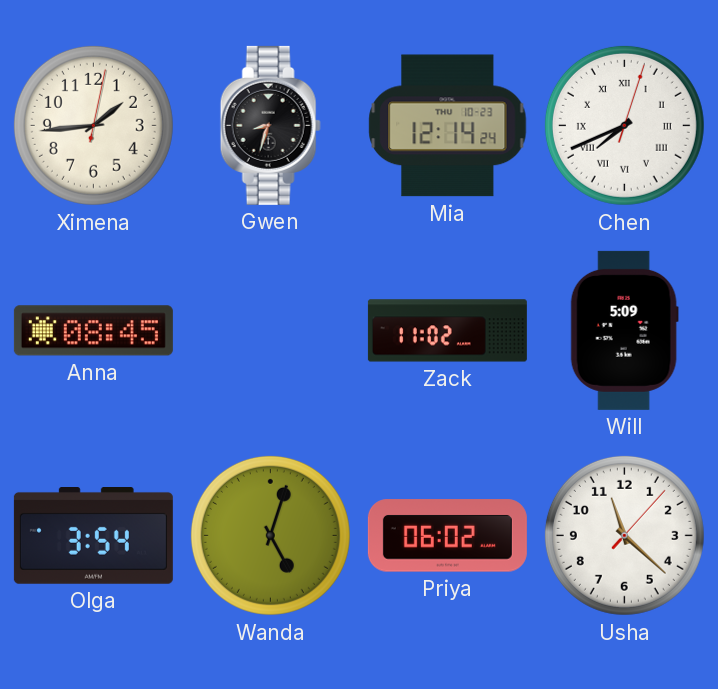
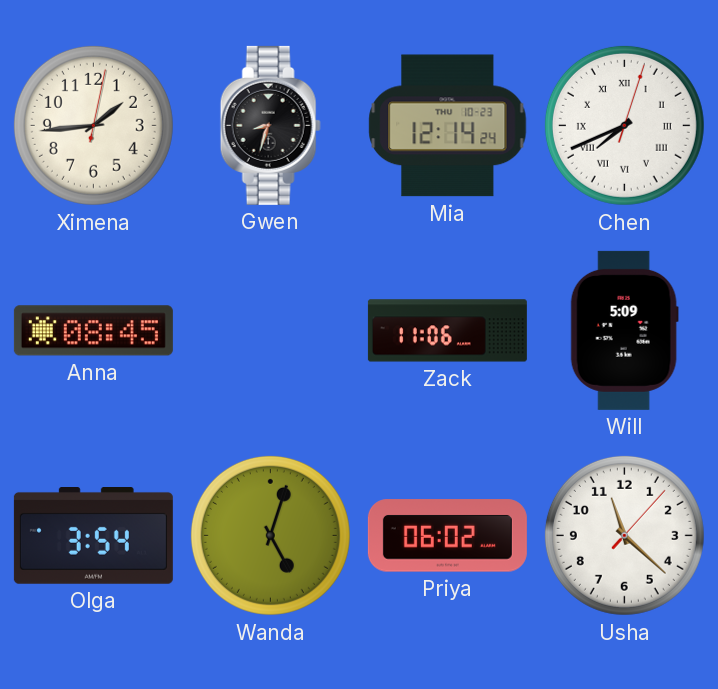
Zack: 11:02 -> 11:06 (447, 331)
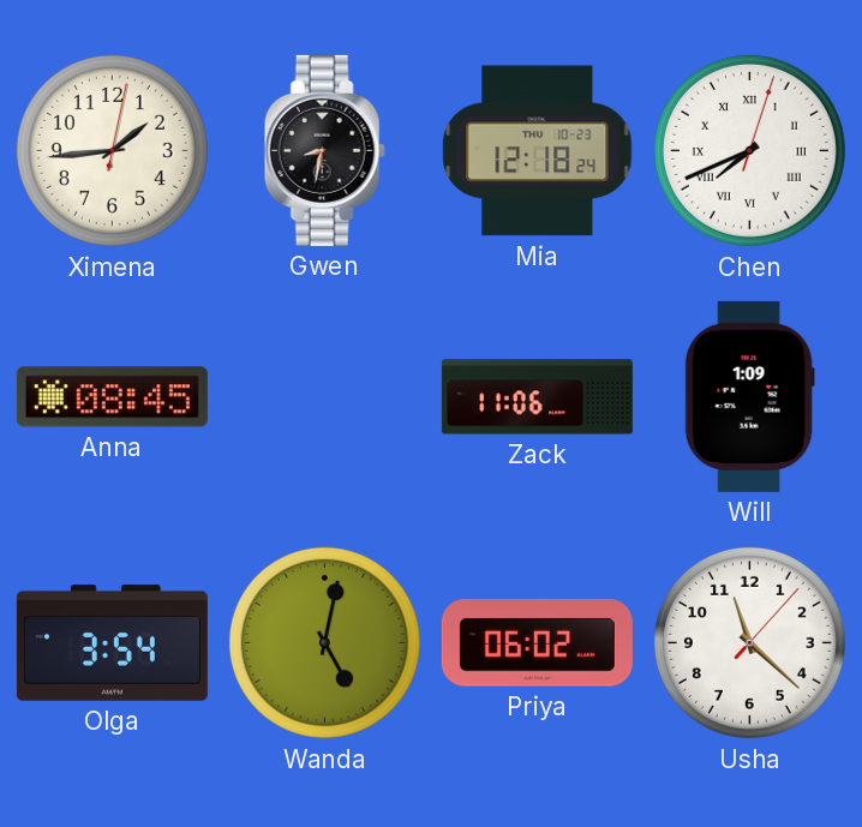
Gwen: 8:33 -> 8:32 (324, 150)
Mia: 12:14 -> 12:18 (538, 151)
Will: 5:09 -> 1:09 (749, 396)
Wanda: 5:03 -> 5:02 (324, 642)
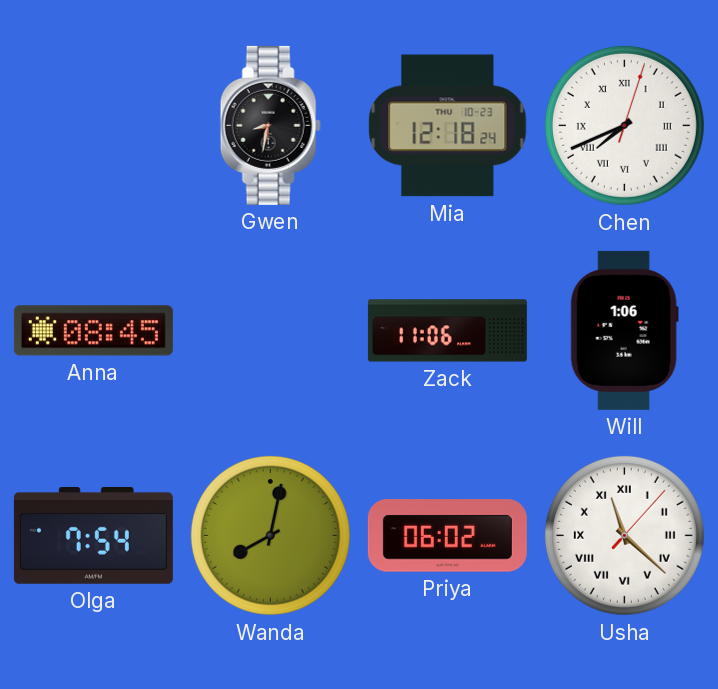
Ximena: 1:44 -> none (112, 150)
Will: 1:09 -> 1:06 (624, 330)
Olga: 3:54 -> 7:54 (93, 536)
Wanda: 5:02 -> 8:02 (270, 535)
Usha numerals: Arabic -> Roman (624, 535)
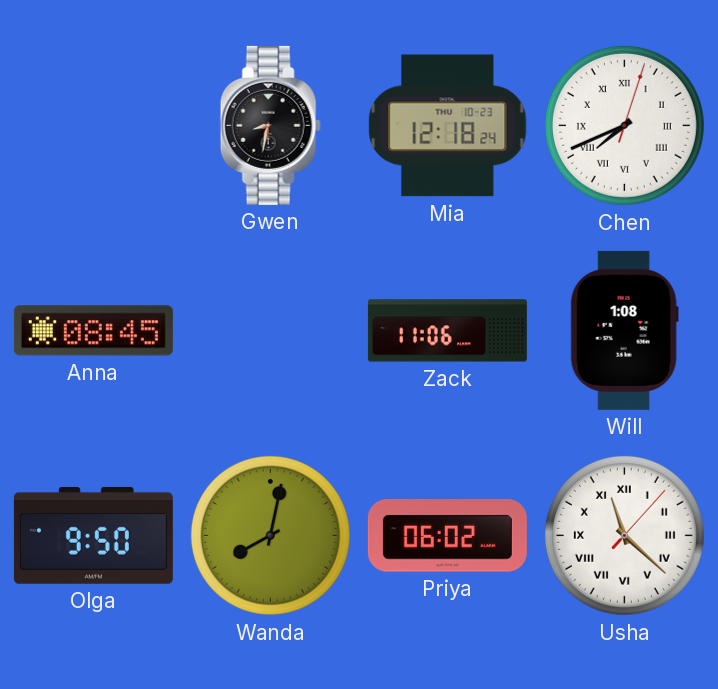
Will: 1:06 -> 1:08 (624, 330)
Olga: 7:54 -> 9:50 (93, 536)
